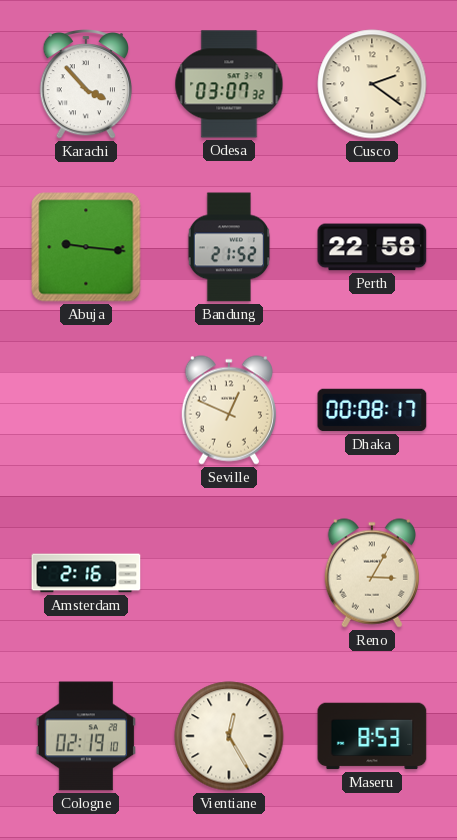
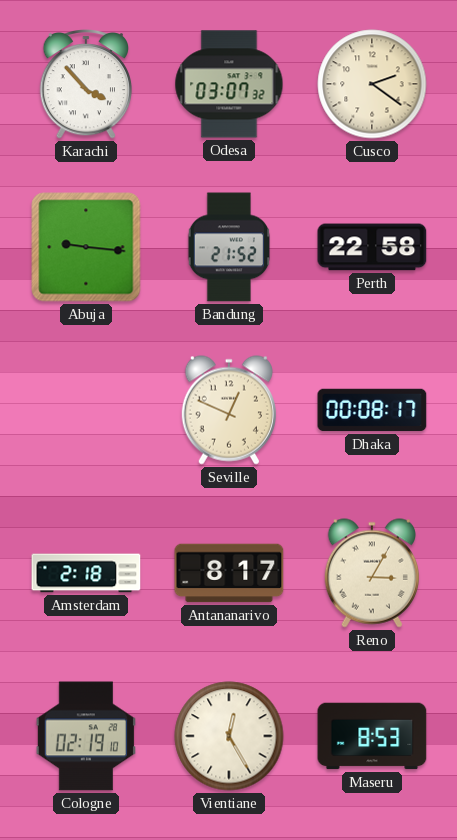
Amsterdam: 2:16 -> 2:18 (86, 573)
Antananarivo: none -> 8:17 (229, 573)
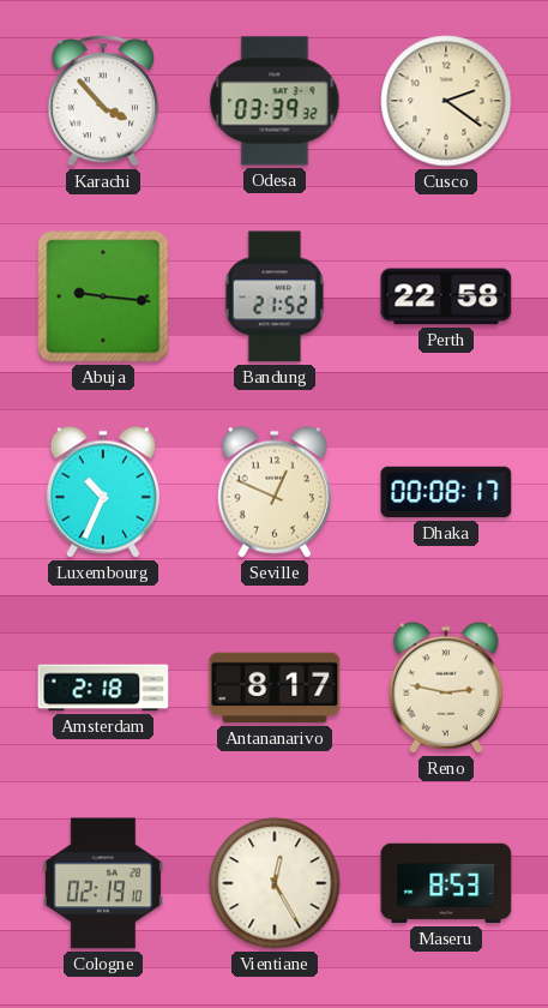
Odesa: 03:07 -> 03:39 (275, 101)
Luxembourg: none -> 10:34 (103, 492)
Reno: 3:05 -> 2:47 (446, 688)
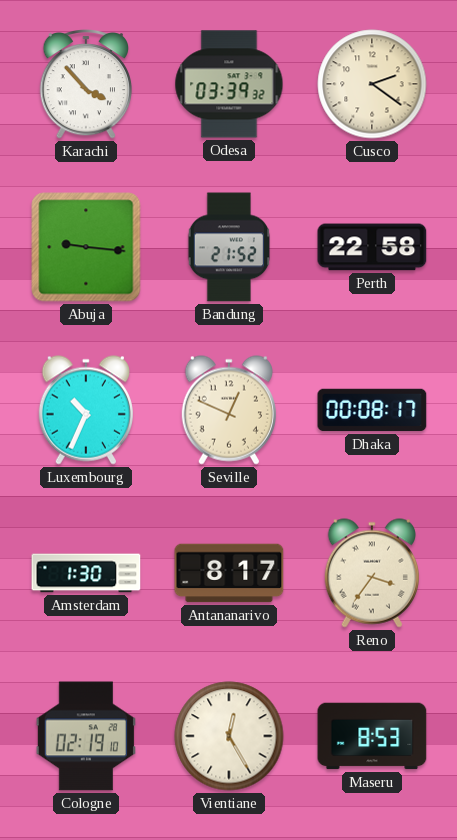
Amsterdam: 2:18 -> 1:30 (86, 573)
Reno: 2:47 -> 3:36 (372, 573)
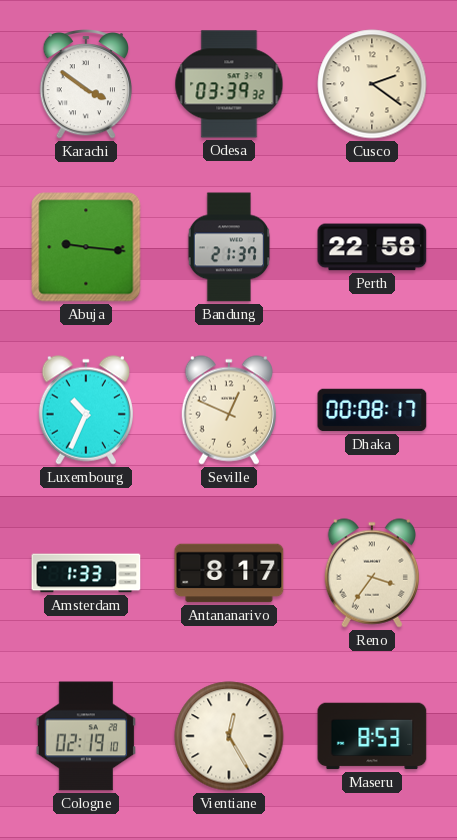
Karachi: 3:53 -> 3:51 (86, 85)
Bandung: 21:52 -> 21:37 (229, 247)
Amsterdam: 1:30 -> 1:33 (86, 573)
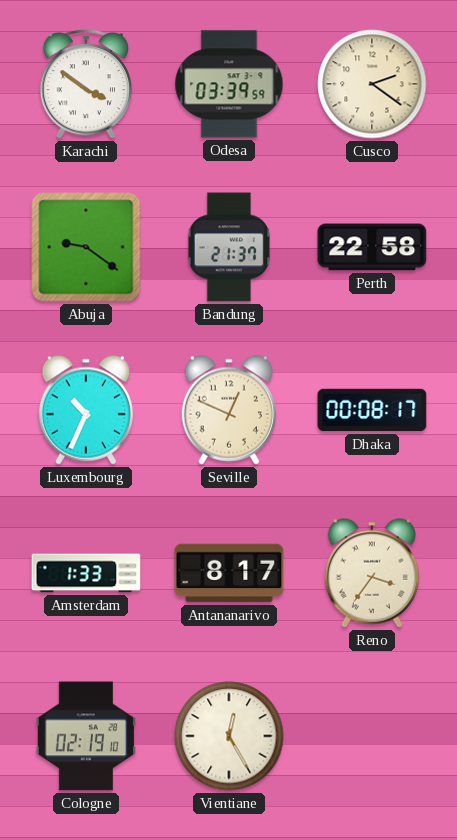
Odesa: 03:39:32 -> 03:39:59 (229, 84)
Abuja: 9:16 -> 9:21 (86, 247)
Maseru: 8:53 -> none (372, 736)
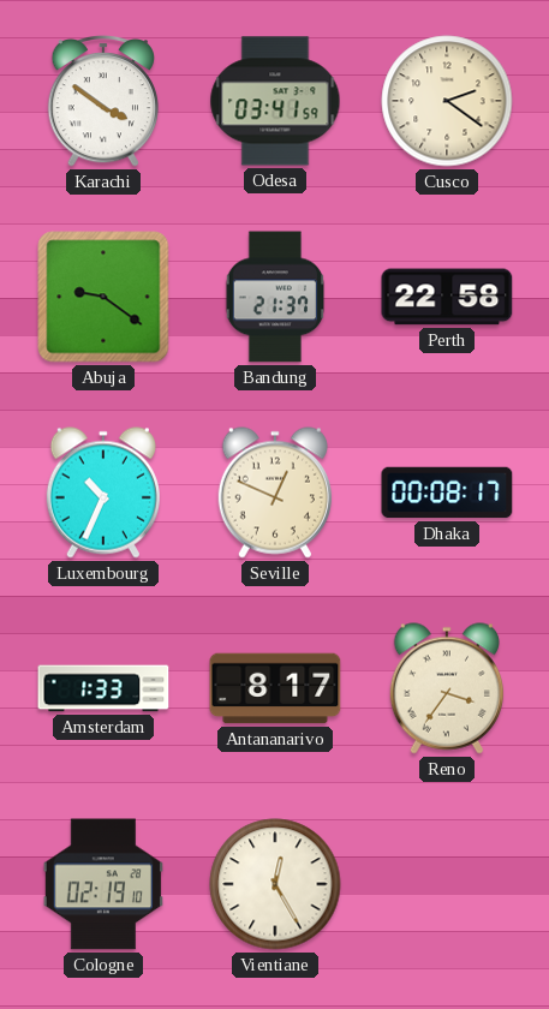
Odesa: 03:39 -> 03:41 (275, 101)
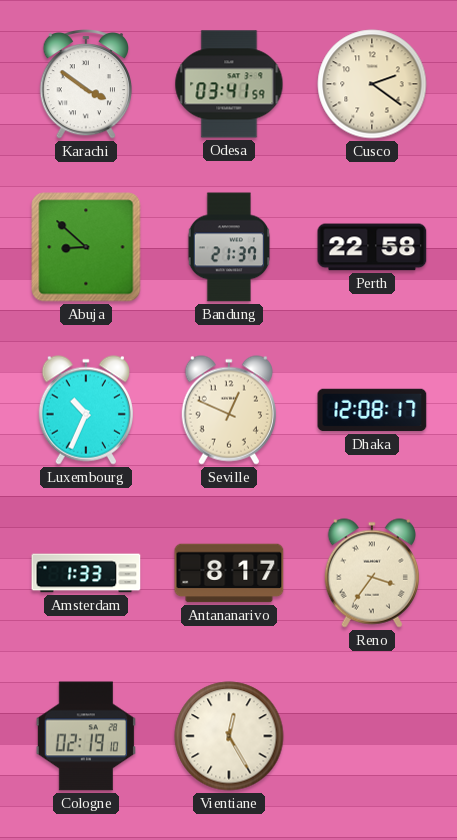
Abuja: 9:21 -> 8:52 (86, 247)
Dhaka: 00:08 -> 12:08 (372, 410)
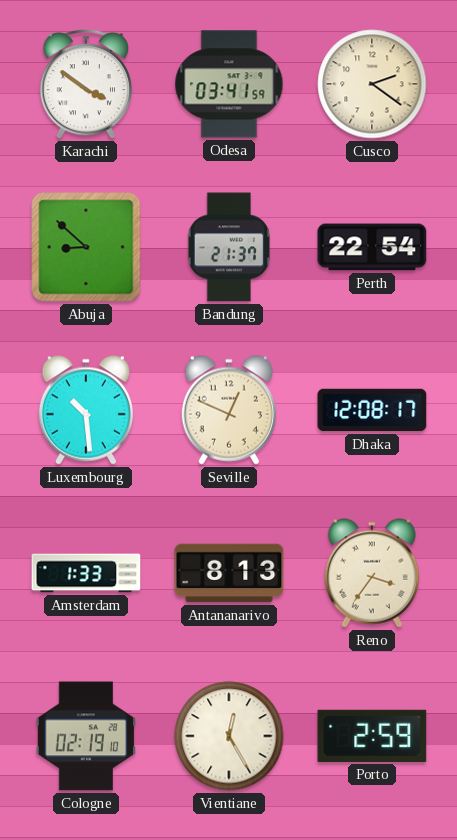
Perth: 22:58 -> 22:54 (372, 247)
Luxembourg: 10:34 -> 10:29 (86, 410)
Antananarivo: 8:17 -> 8:13 (229, 573)
Porto: none -> 2:59 (372, 736)
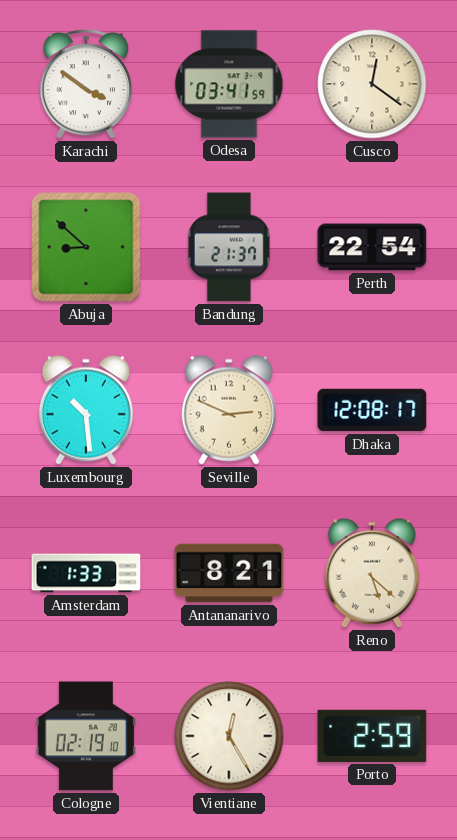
Cusco: 2:21 -> 12:21 (372, 84)
Seville: 12:49 -> 2:49 (229, 410)
Antananarivo: 8:13 -> 8:21 (229, 573)
Reno: 3:36 -> 5:22 (372, 573)
